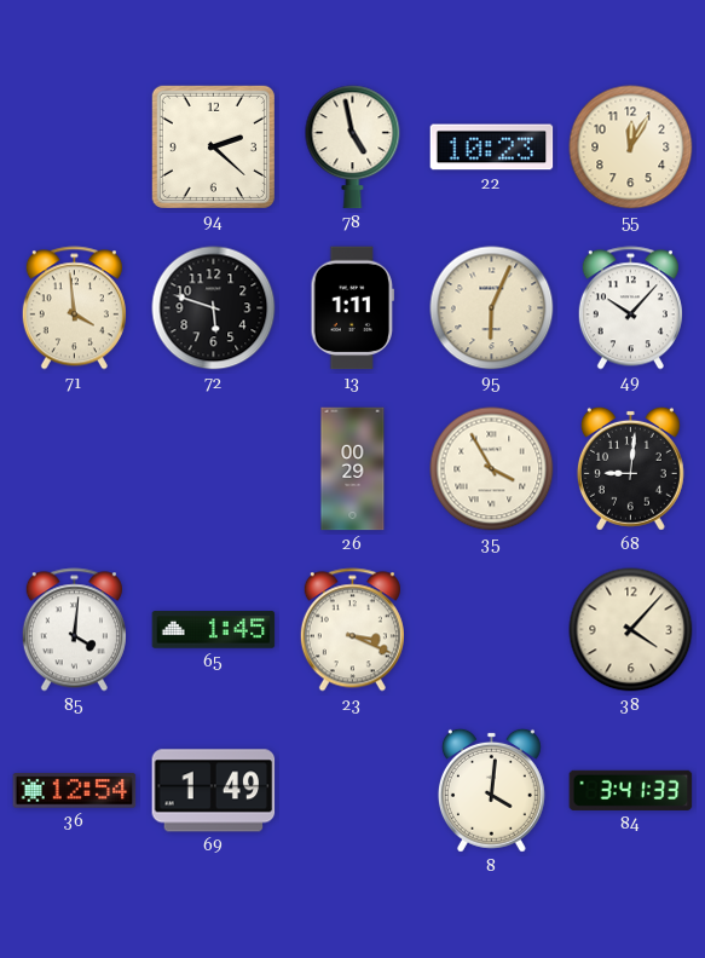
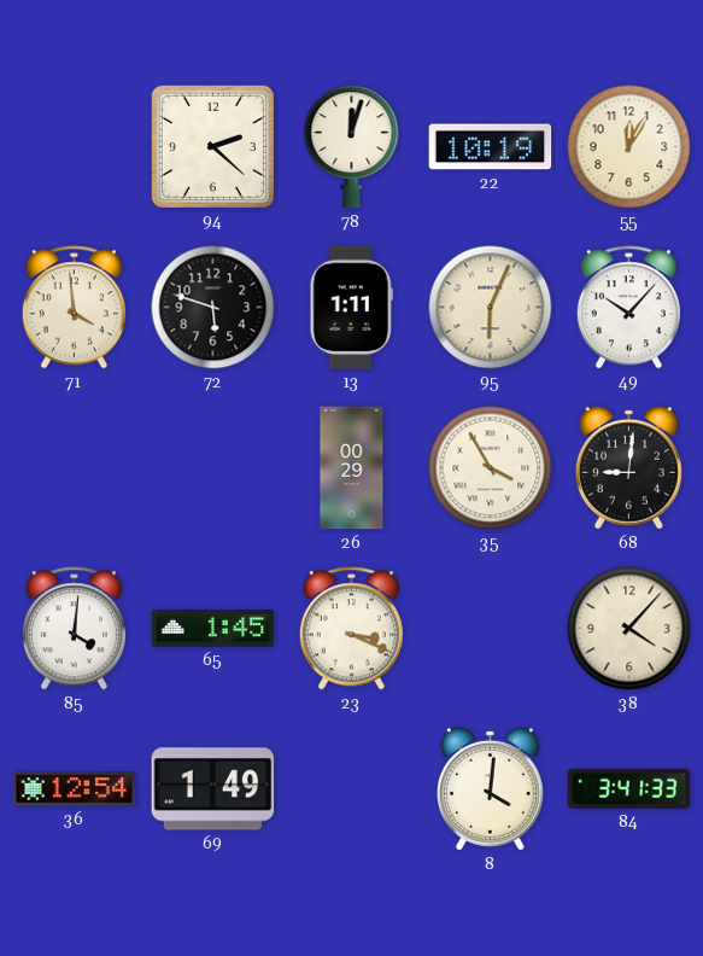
78: 4:58 -> 12:03 (352, 147)
22: 10:23 -> 10:19 (491, 147)
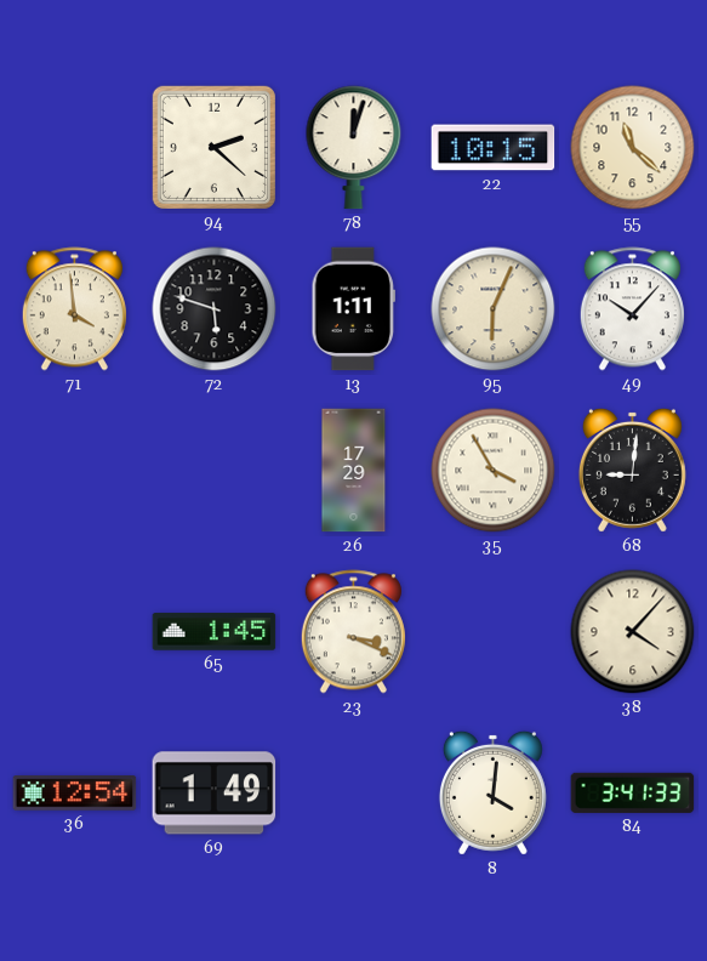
22: 10:19 -> 10:15 (494, 148)
55: 12:05 -> 11:22 (633, 148)
26: 00:29 -> 17:29 (354, 471)
85: 4:01 -> none (74, 629)
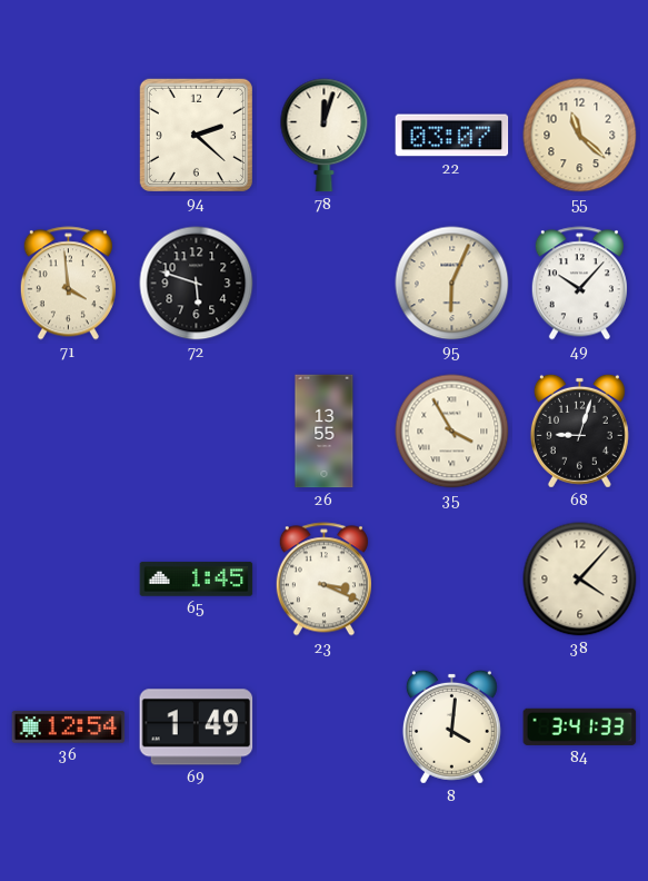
22: 10:15 -> 03:07 (452, 136)
13: 1:11 -> none (353, 309)
26: 17:29 -> 13:55 (325, 432)
68: 9:01 -> 9:03 (579, 430)
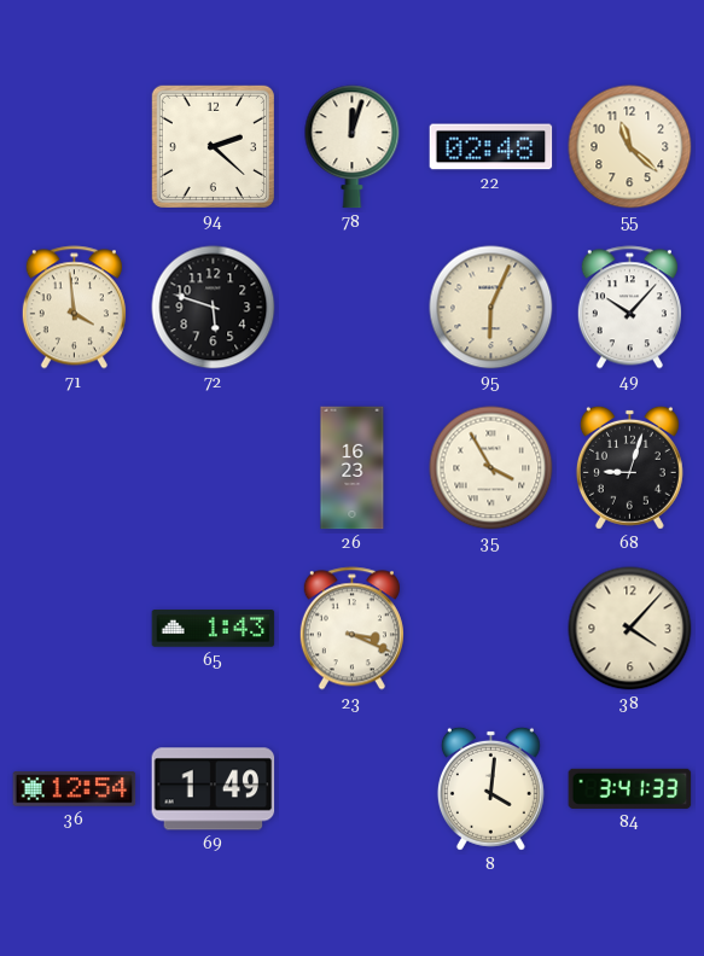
22: 03:07 -> 02:48 (491, 147)
26: 13:55 -> 16:23 (353, 468)
65: 1:45 -> 1:43 (214, 629)
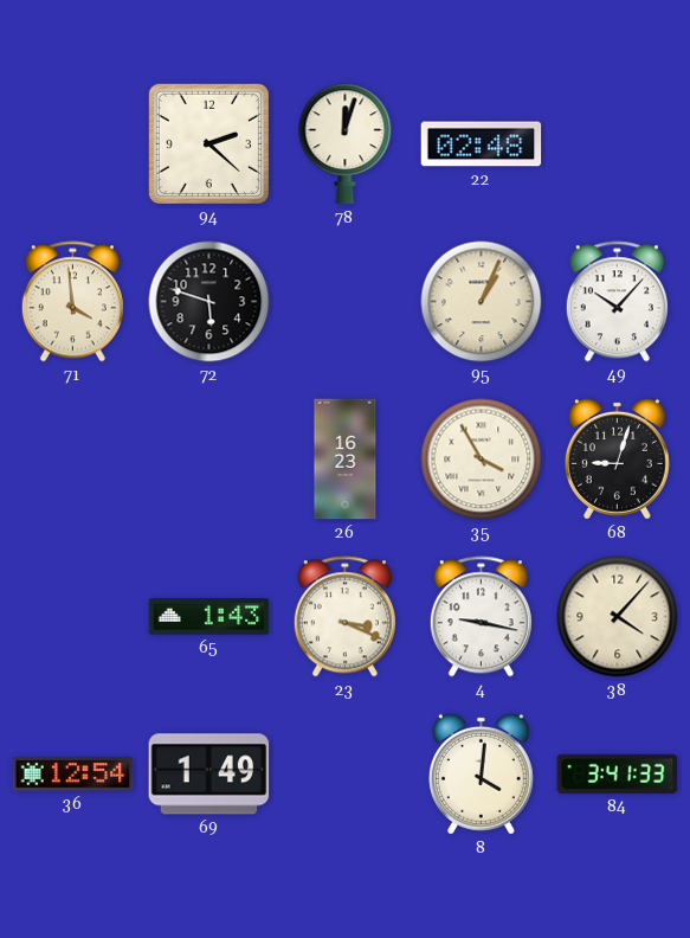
55: 11:22 -> none (630, 147)
95: 6:04 -> 1:04 (482, 302)
4: none -> 9:17 (481, 617)
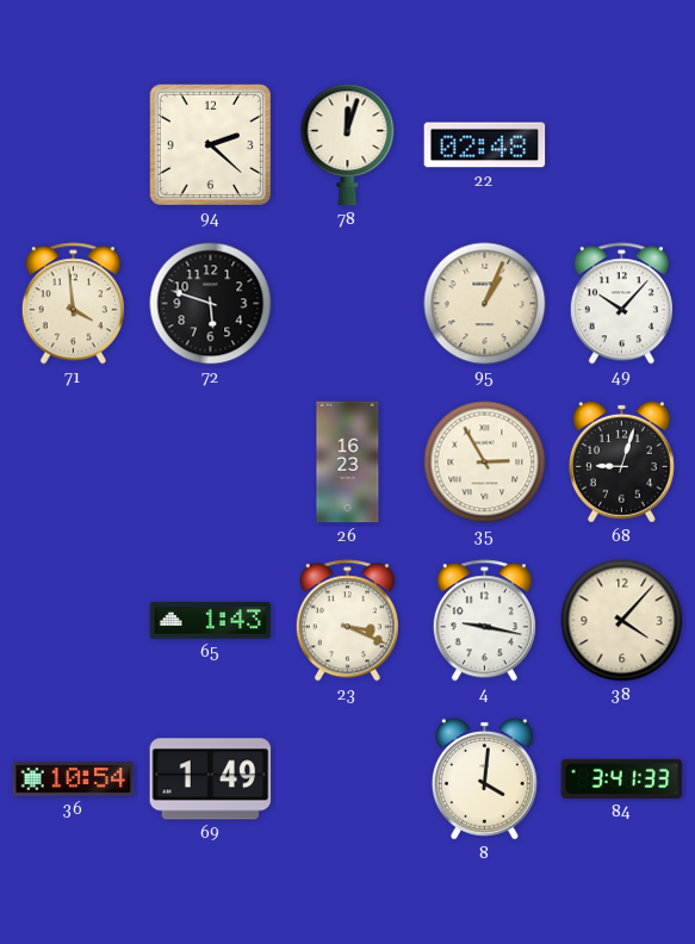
35: 3:55 -> 2:55 (485, 462)
36: 12:54 -> 10:54 (74, 780)
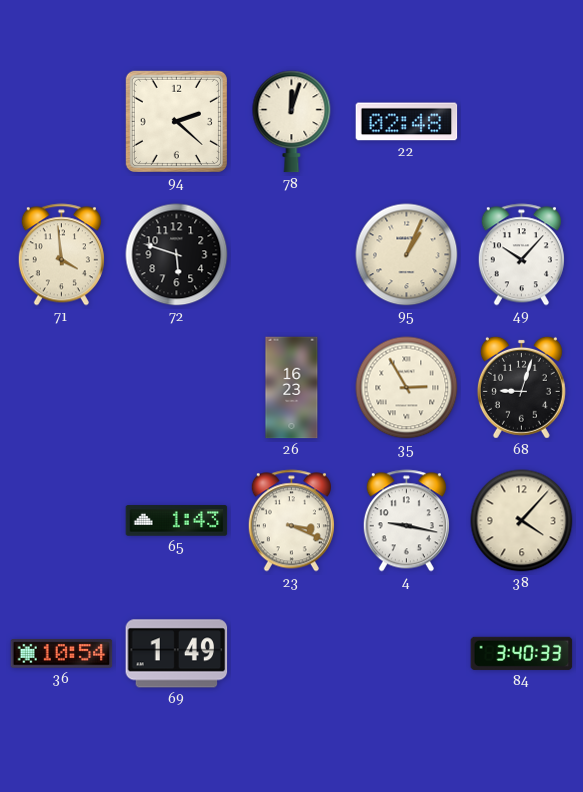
8: 4:01 -> none (484, 778)
84: 3:41 -> 3:40 (522, 653)
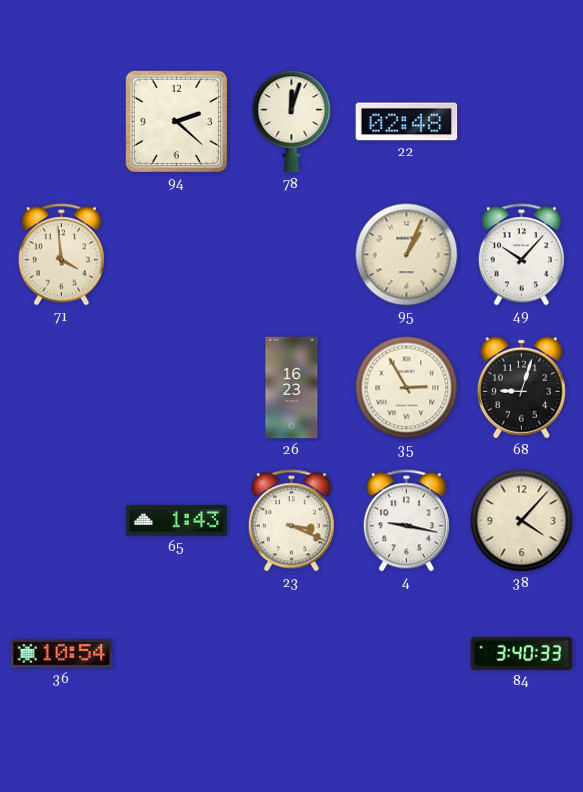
72: 5:48 -> none (177, 255)
69: 1:49 -> none (177, 654)
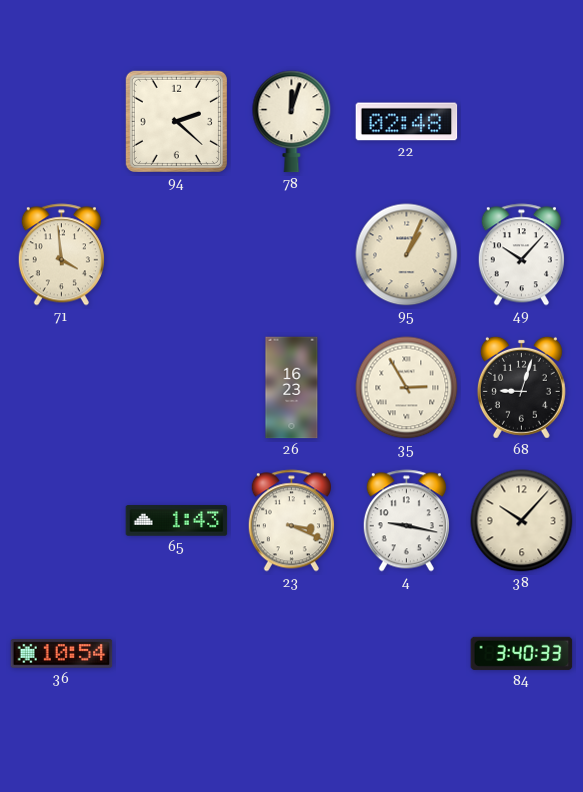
38: 4:07 -> 10:07 (522, 521)
